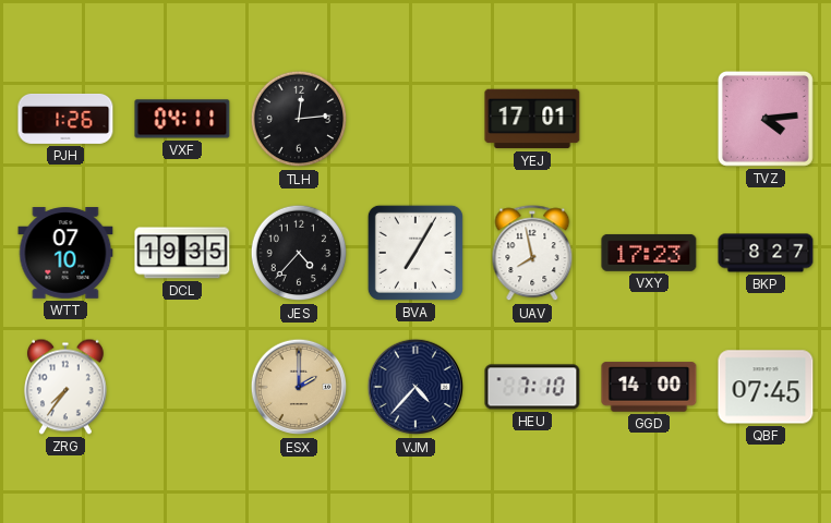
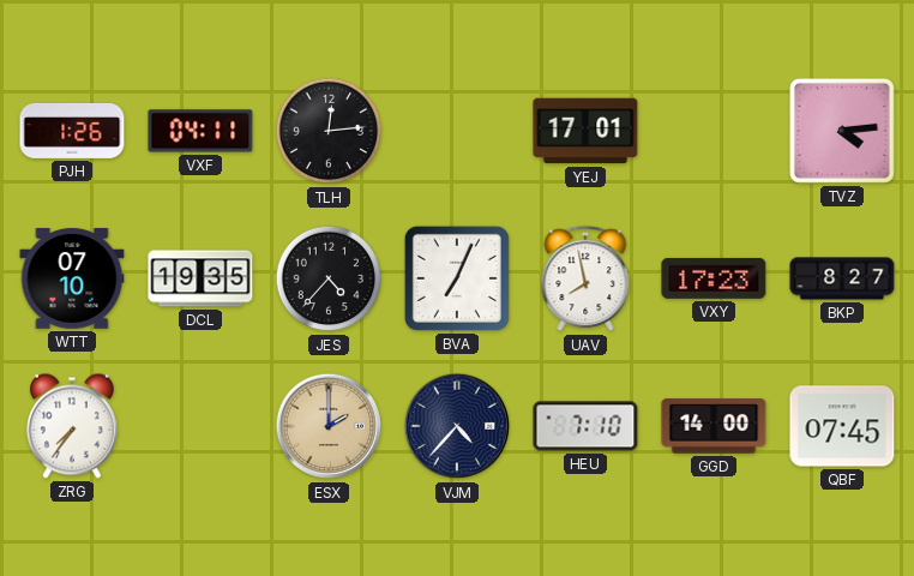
BVA: 7:05 -> 7:04 (457, 278)
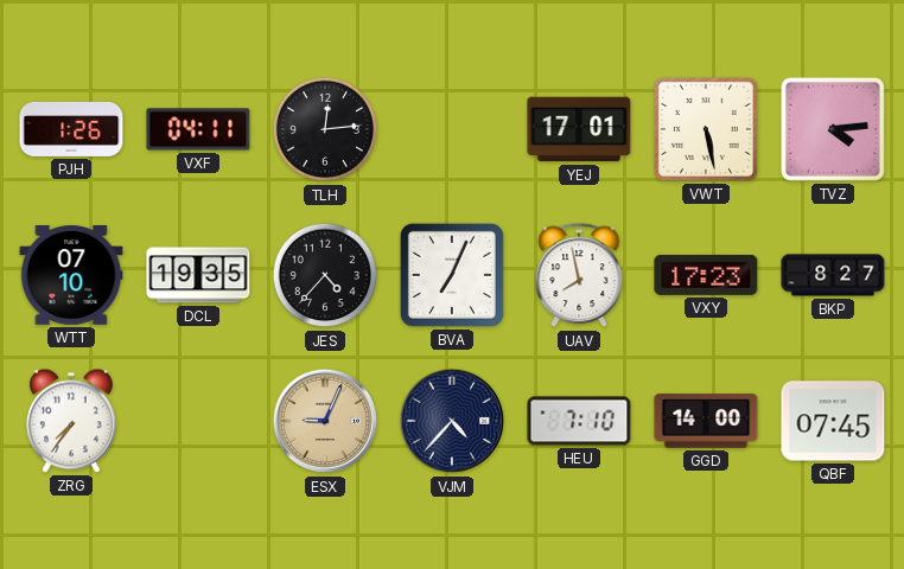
VWT: none -> 5:28 (706, 129)
ESX: 2:00 -> 9:04 (325, 421)
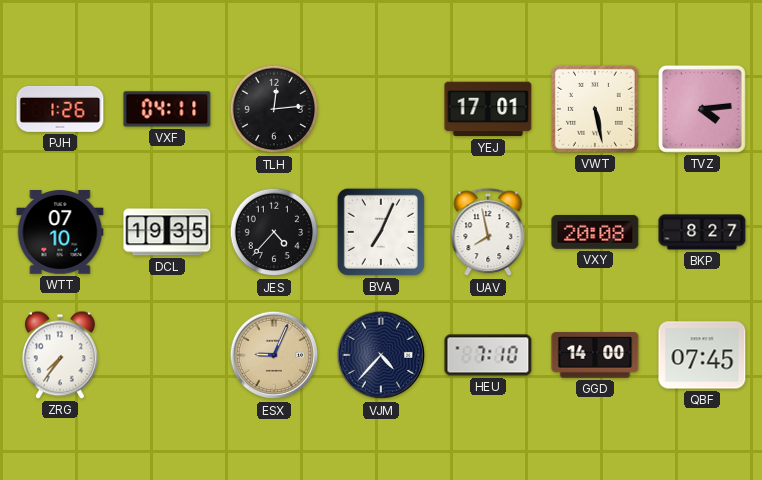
VXY: 17:23 -> 20:08 (595, 232)
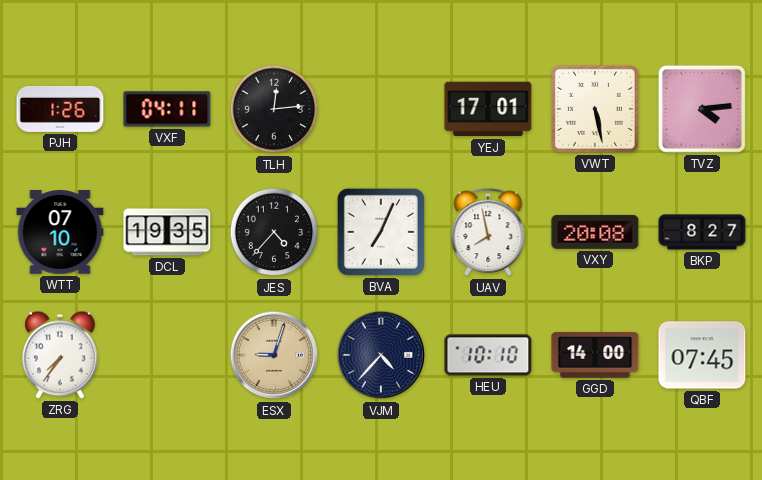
ESX: 9:04 -> 9:03 (274, 355)
HEU: 7:10 -> 10:10 (488, 355)
